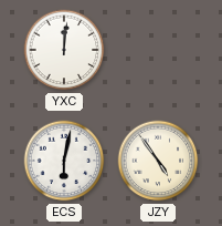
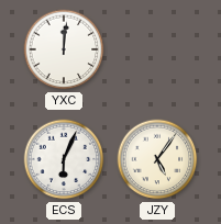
ECS: 6:02 -> 6:04 (64, 159)
JZY: 4:54 -> 5:06 (157, 159)
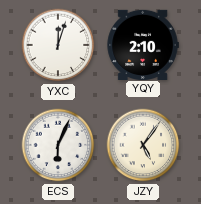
YXC: 12:01 -> 12:03 (58, 45)
YQY: none -> 2:10 (143, 44)
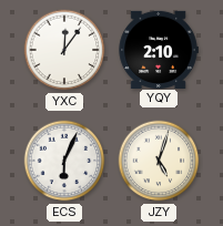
YXC: 12:03 -> 12:06 (64, 50)
JZY: 5:06 -> 5:03 (159, 161)
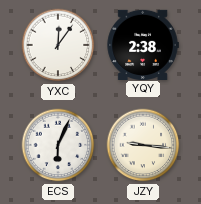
YQY: 2:10 -> 2:38 (143, 44)
JZY: 5:03 -> 9:16 (143, 145)
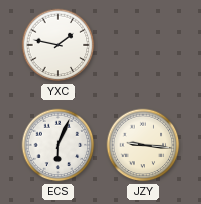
YXC: 12:06 -> 1:47 (58, 45)
YQY: 2:38 -> none (143, 44)
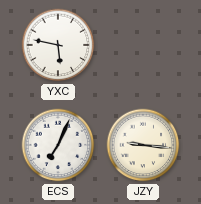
YXC: 1:47 -> 5:47 (58, 45)
ECS: 6:04 -> 7:04 (58, 145)
